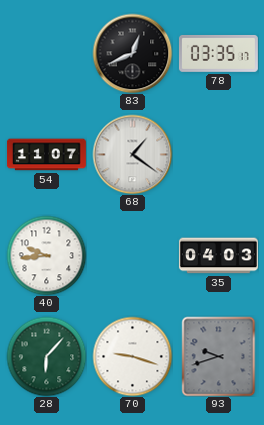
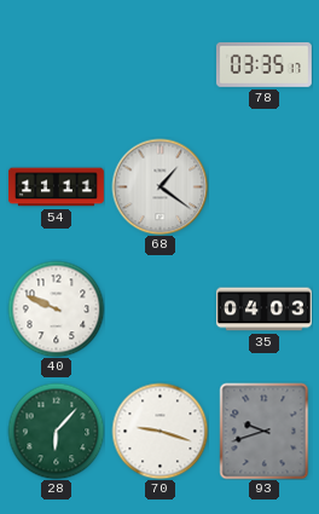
83: 12:41 -> none (132, 53)
54: 11:07 -> 11:11 (56, 187)
40: 9:44 -> 9:49 (56, 308)
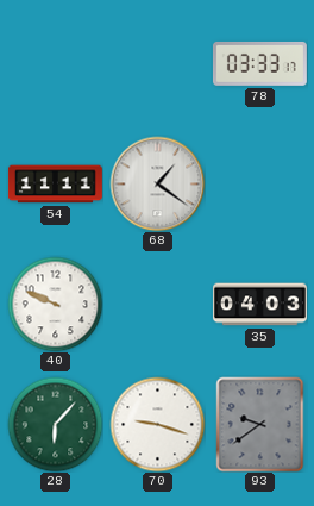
78: 03:35 -> 03:33 (259, 64)
93: 9:42 -> 9:39 (260, 424)
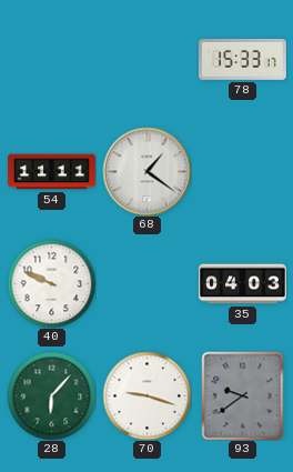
78: 03:33 -> 15:33 (242, 60)
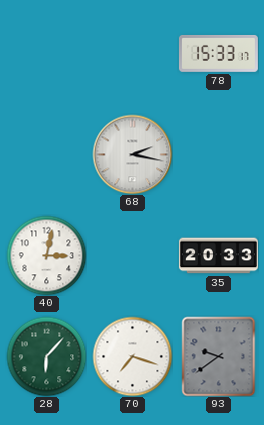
54: 11:11 -> none (51, 172)
68: 1:21 -> 2:17 (132, 154)
40: 9:49 -> 3:02 (46, 255)
35: 04:03 -> 20:33 (218, 256)
70: 9:18 -> 7:18 (132, 356)
